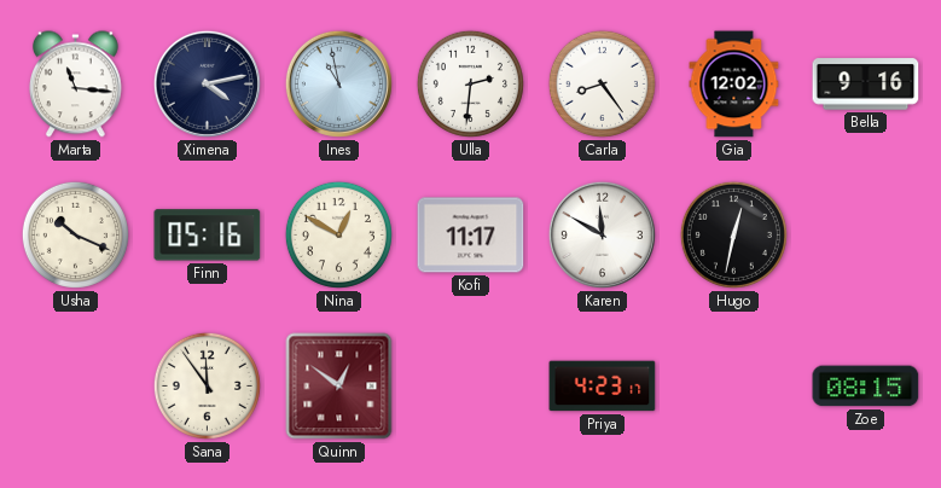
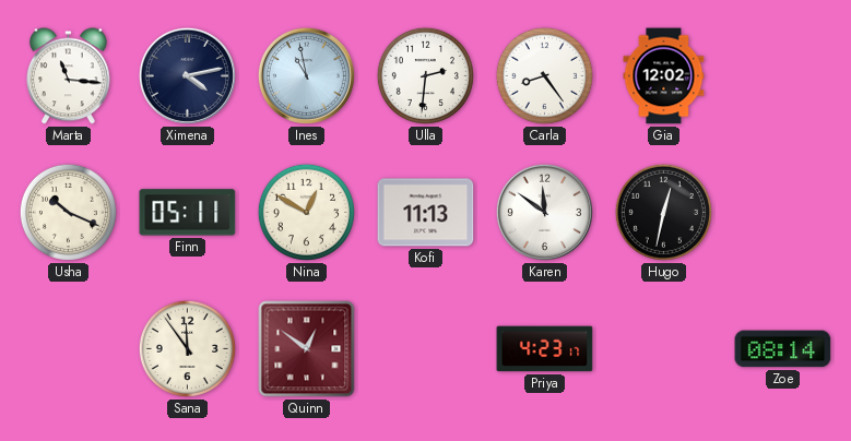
Bella: 9:16 -> none (866, 85)
Finn: 05:16 -> 05:11 (188, 213)
Kofi: 11:17 -> 11:13 (426, 213)
Karen: 11:50 -> 11:51 (544, 212)
Zoe: 08:15 -> 08:14 (783, 349)
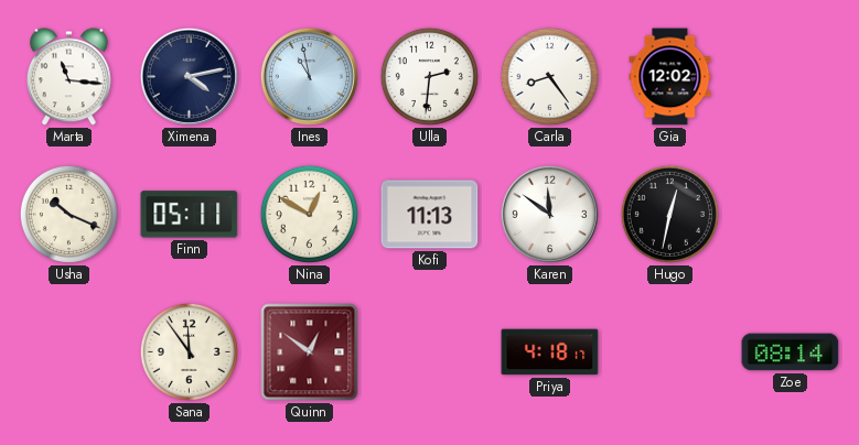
Priya: 4:23 -> 4:18 (550, 352)
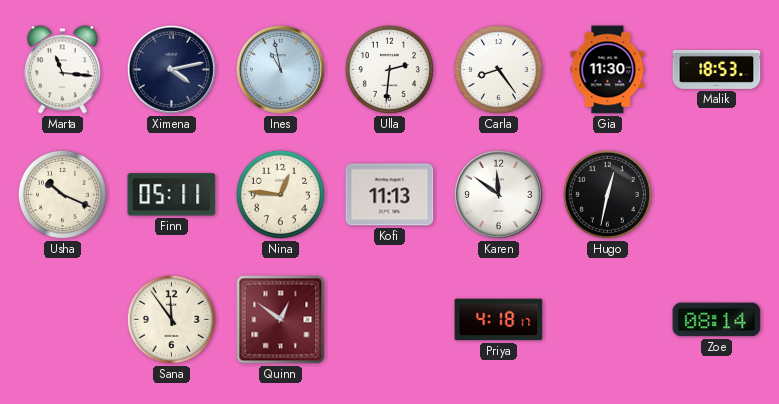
Gia: 12:02 -> 11:30 (608, 70)
Malik: none -> 18:53 (717, 69)
Nina: 12:50 -> 12:46 (280, 194)
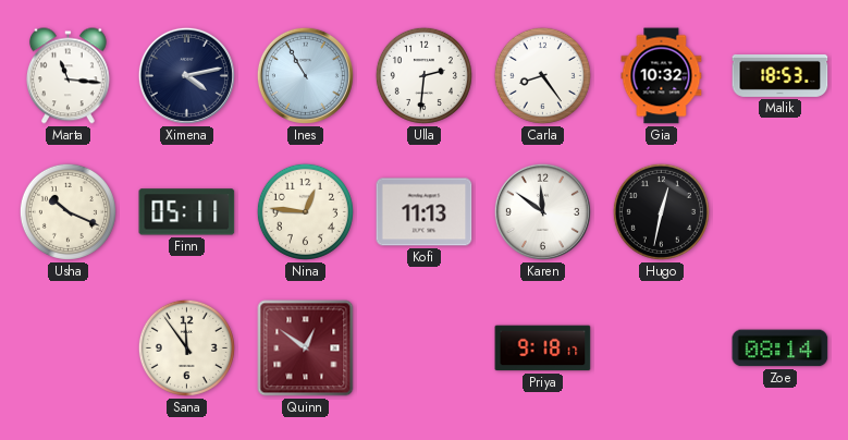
Ines: 10:58 -> 10:55 (305, 75)
Gia: 11:30 -> 10:32 (662, 76)
Priya: 4:18 -> 9:18 (543, 349)
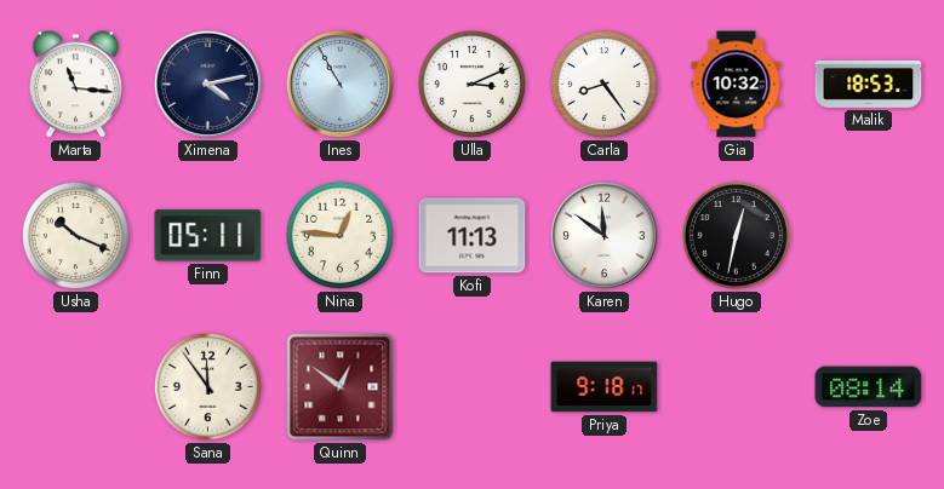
Ulla: 2:31 -> 3:11 (471, 84)
